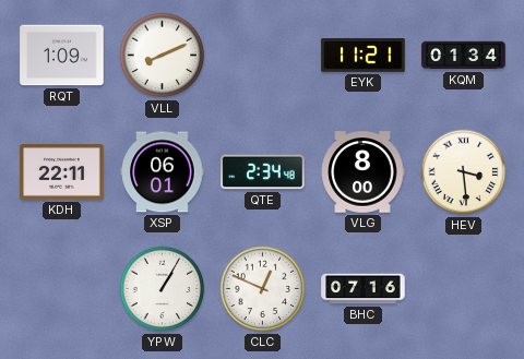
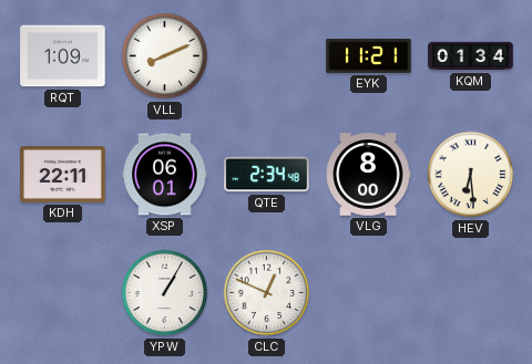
HEV: 3:29 -> 6:29 (471, 175)
BHC: 07:16 -> none (364, 289)
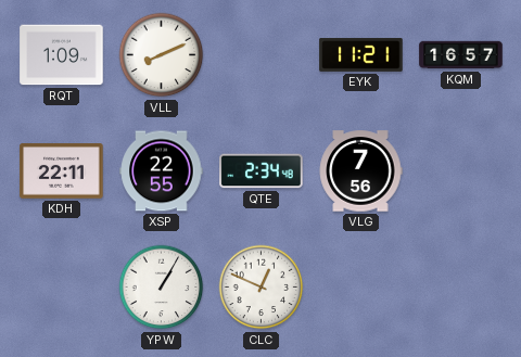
KQM: 01:34 -> 16:57 (461, 55)
XSP: 06:01 -> 22:55 (162, 171)
VLG: 8:00 -> 7:56 (360, 171)
HEV: 6:29 -> none (471, 175)
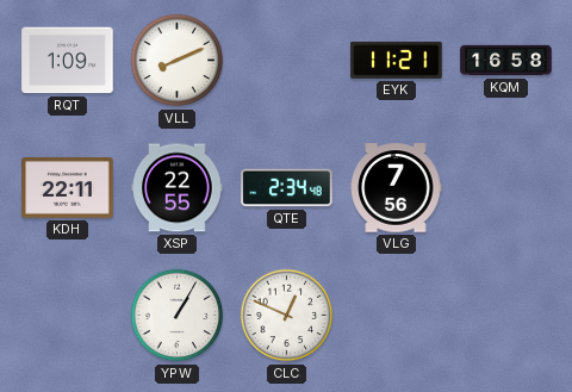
KQM: 16:57 -> 16:58 (506, 61)
